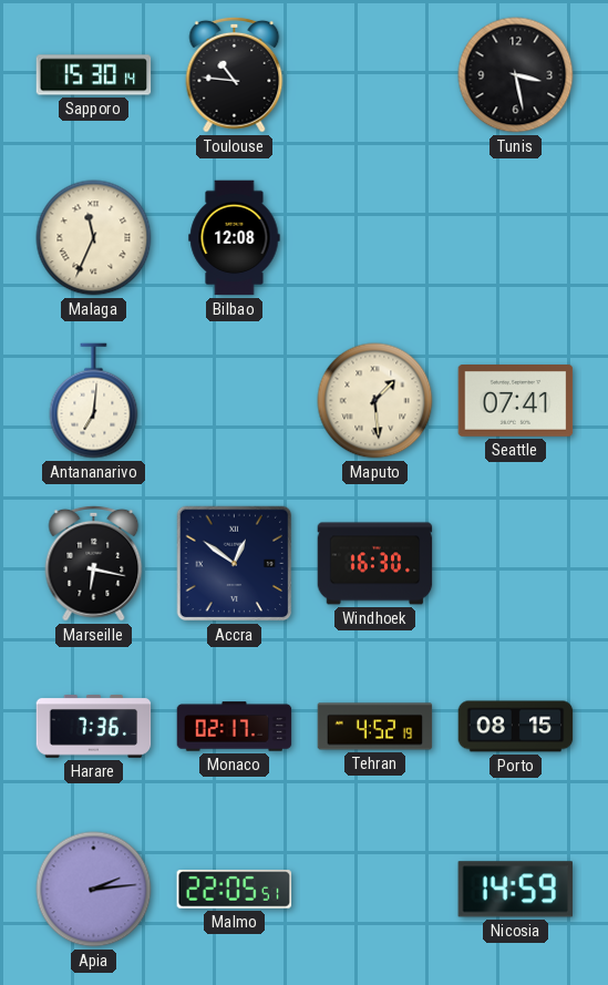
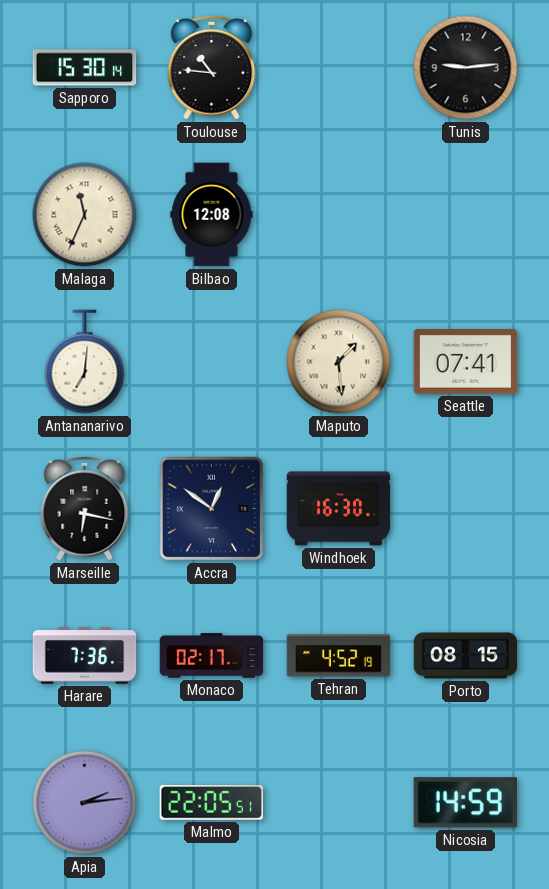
Tunis: 3:28 -> 9:14 (466, 68)
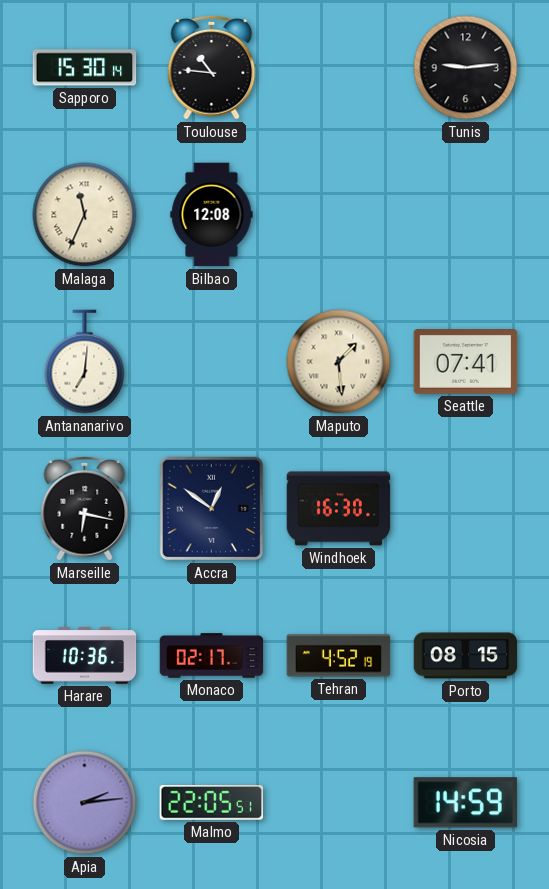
Harare: 7:36 -> 10:36 (85, 656)
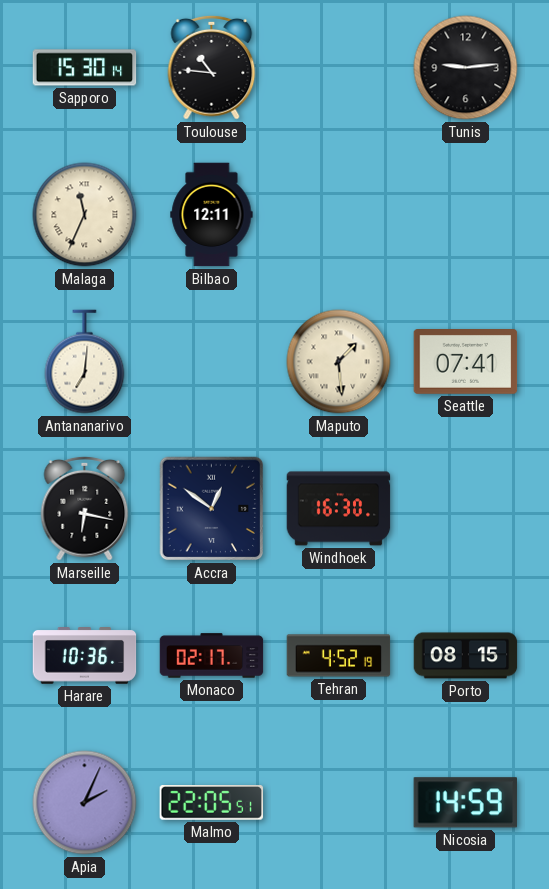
Bilbao: 12:08 -> 12:11 (212, 215)
Apia: 2:14 -> 2:04 (85, 803)
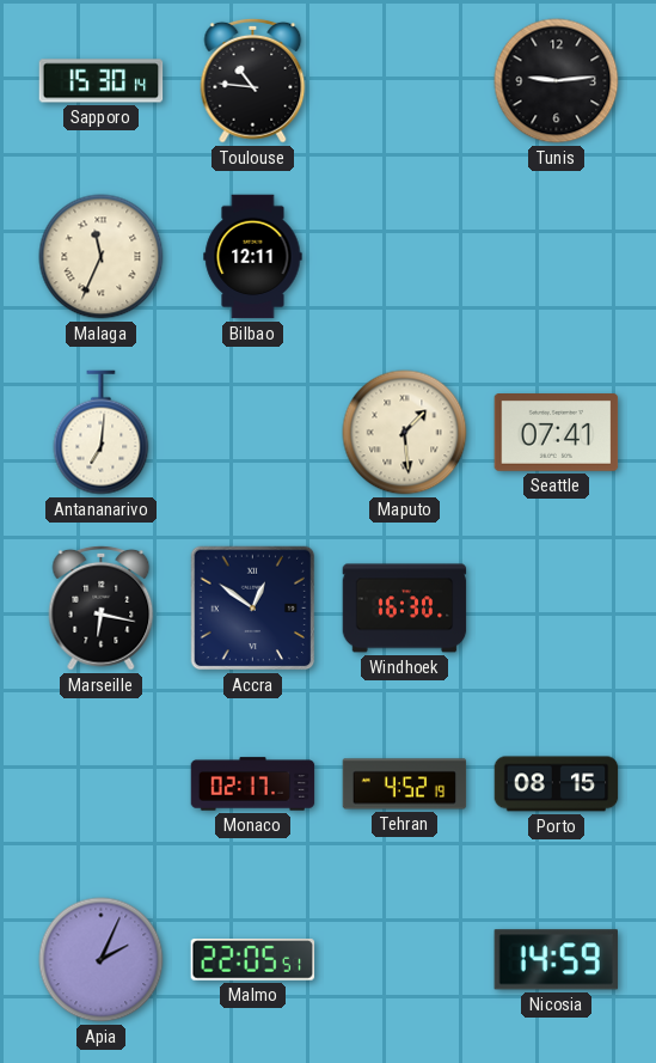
Harare: 10:36 -> none (85, 656)
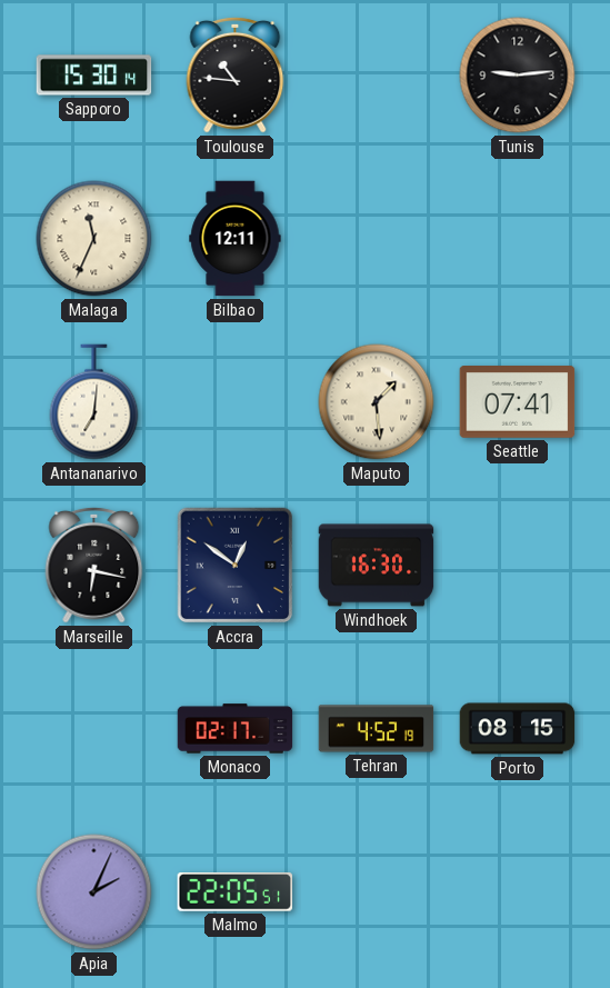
Nicosia: 14:59 -> none (556, 960)
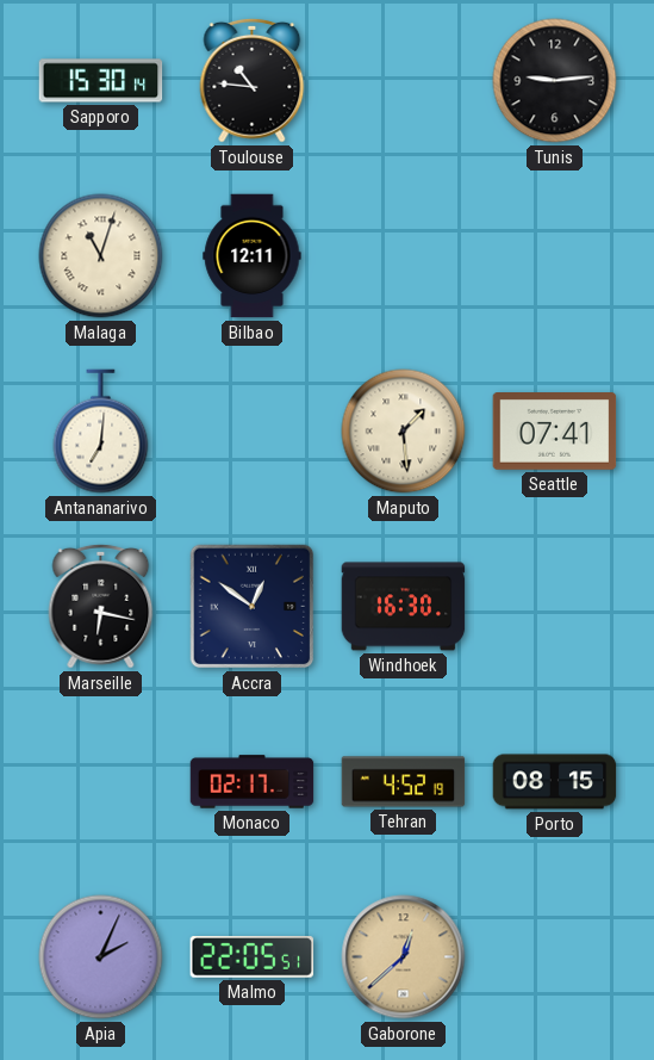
Malaga: 11:34 -> 11:03 (101, 256)
Gaborone: none -> 12:38 (404, 957)
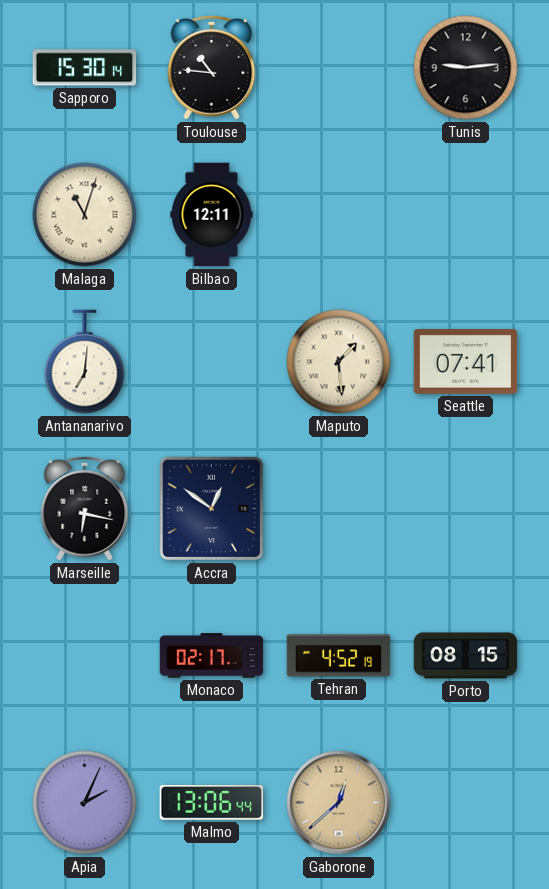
Windhoek: 16:30 -> none (404, 607)
Malmo: 22:05 -> 13:06 (212, 803)
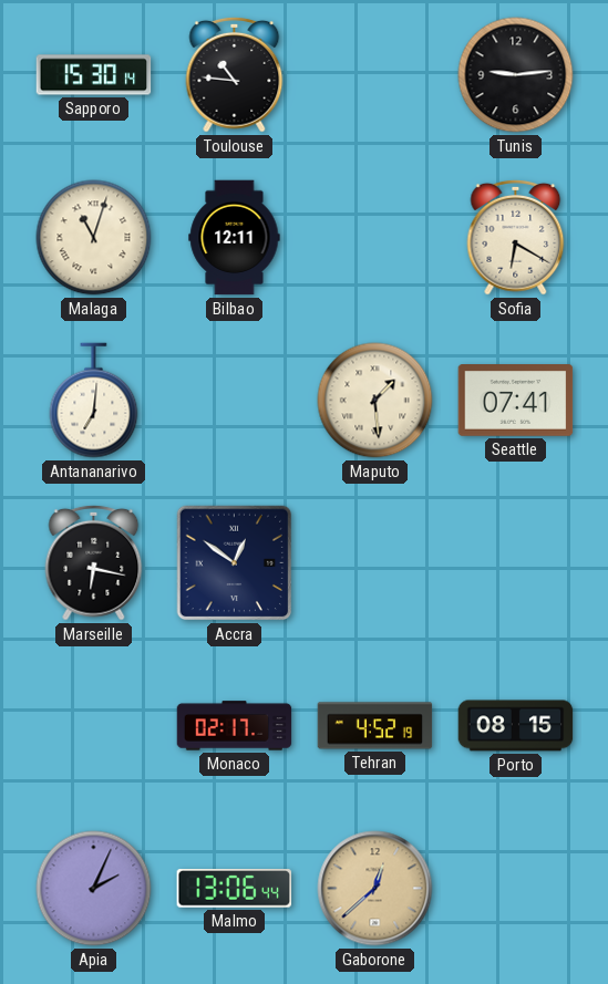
Sofia: none -> 6:20 (516, 237)
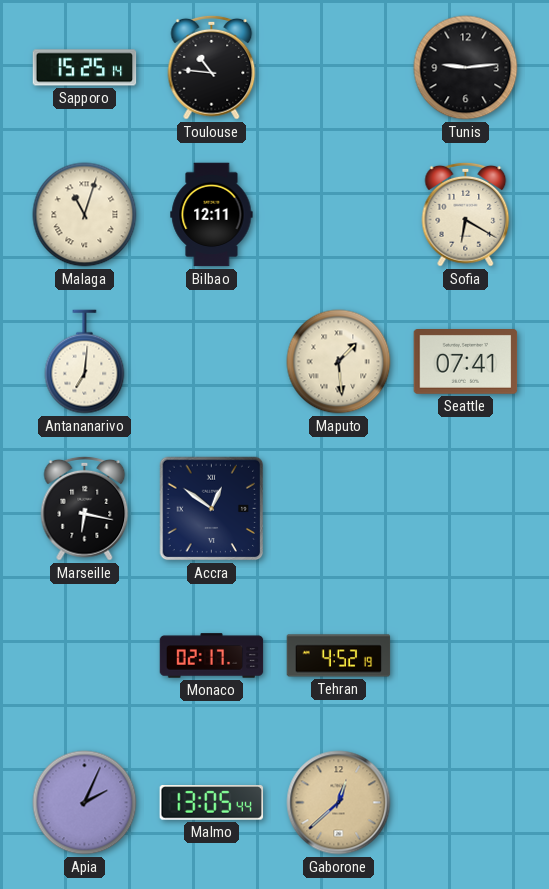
Sapporo: 15:30 -> 15:25 (85, 68)
Porto: 08:15 -> none (516, 726)
Malmo: 13:06 -> 13:05 (212, 803)
